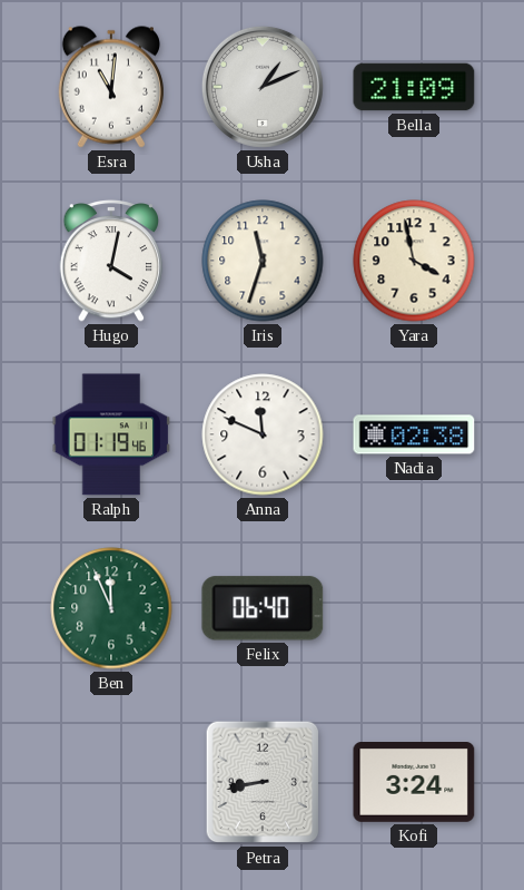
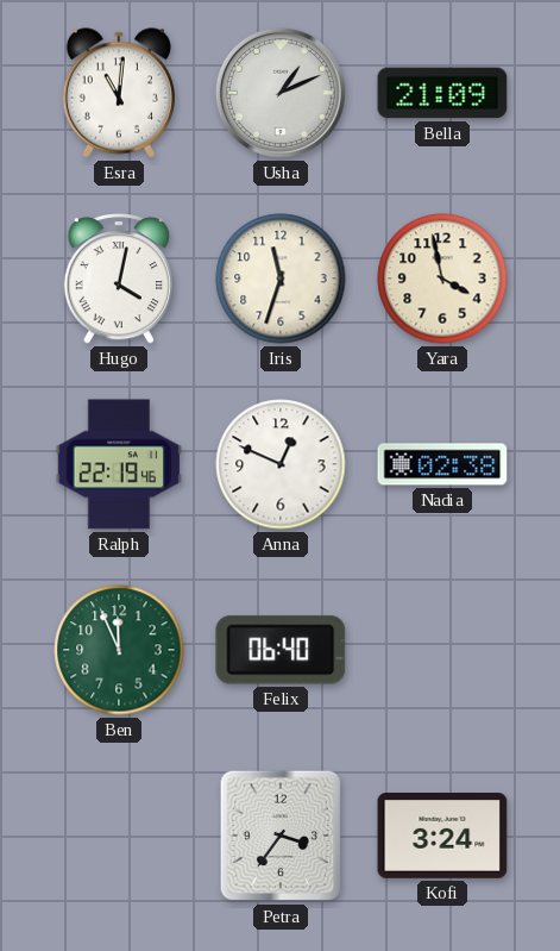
Ralph: 01:19 -> 22:19 (119, 464)
Anna: 11:49 -> 12:49 (281, 464)
Petra: 8:43 -> 3:36 (281, 836)
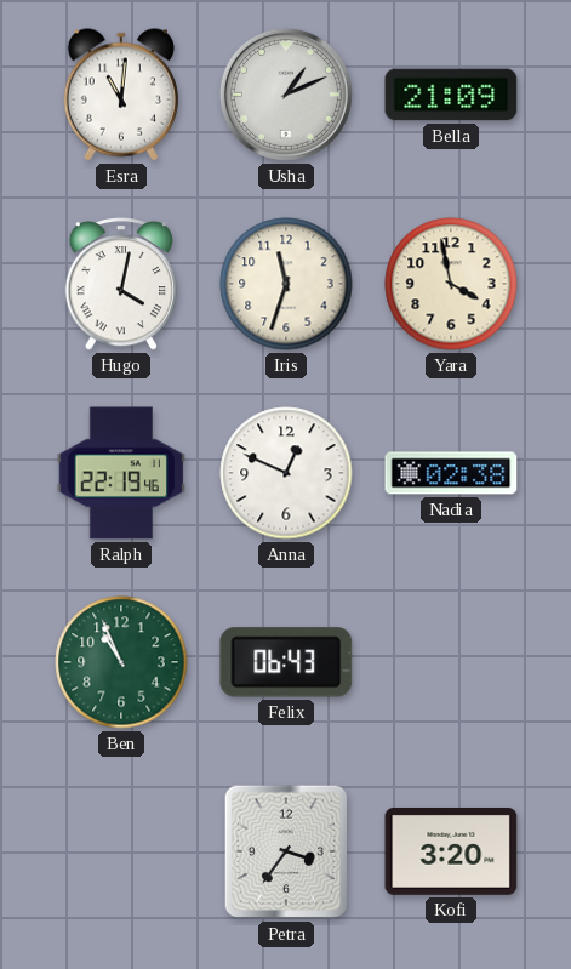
Ben: 11:56 -> 10:56 (121, 662)
Felix: 06:40 -> 06:43 (286, 662)
Kofi: 3:24 -> 3:20 (451, 853)
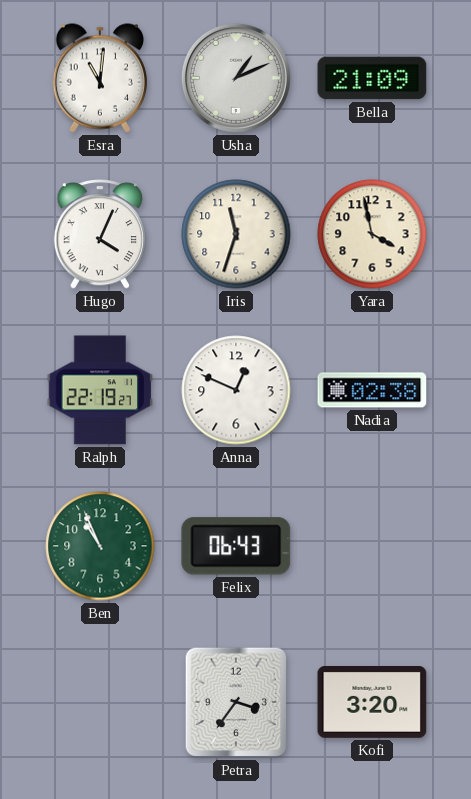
Hugo: 4:02 -> 4:04 (100, 234)
Ralph: 22:19:46 -> 22:19:27 (100, 390)
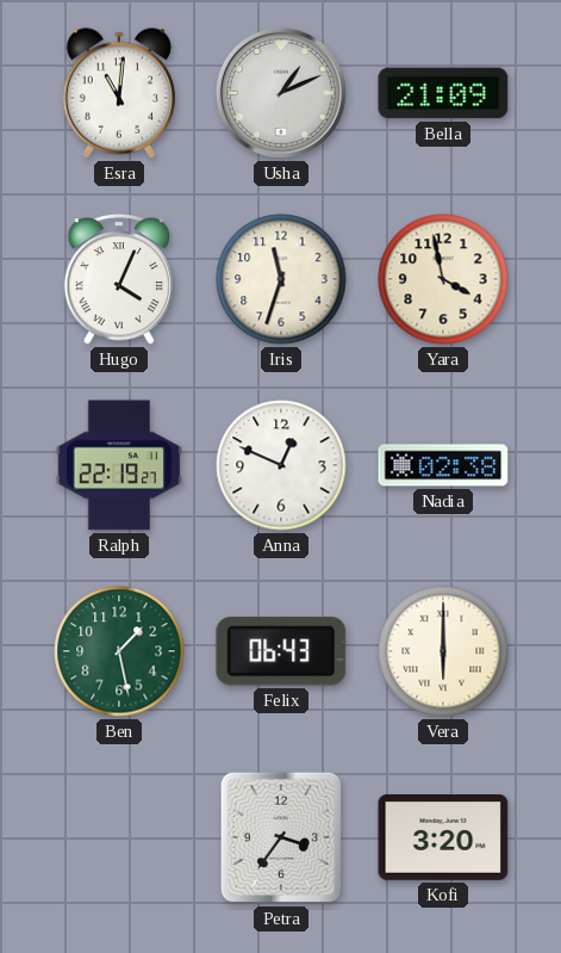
Ben: 10:56 -> 1:28 (119, 651)
Vera: none -> 6:00 (443, 651)
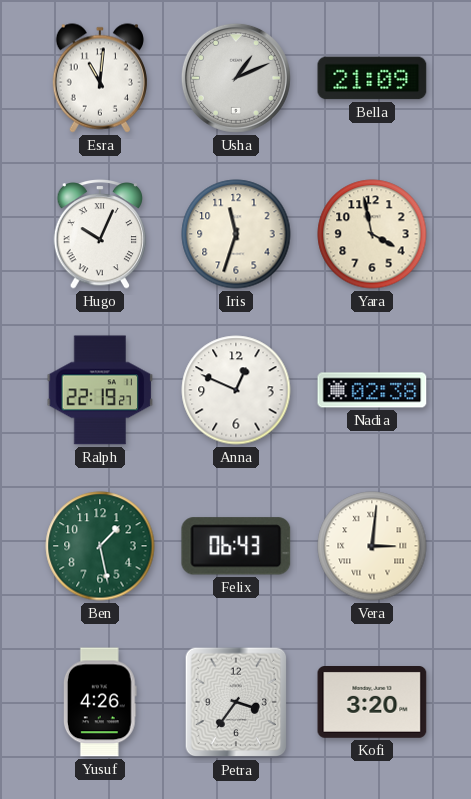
Hugo: 4:04 -> 10:04 (100, 234)
Vera: 6:00 -> 3:01 (372, 546)
Yusuf: none -> 4:26 (100, 702)
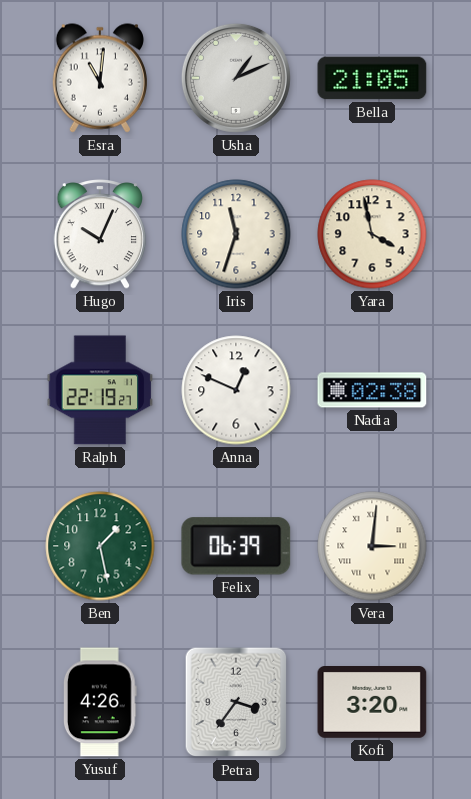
Bella: 21:09 -> 21:05 (372, 78)
Felix: 06:43 -> 06:39 (236, 546)
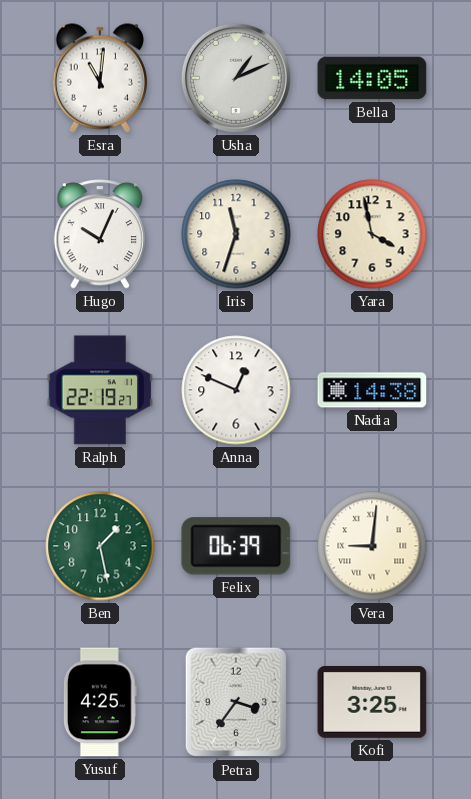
Bella: 21:05 -> 14:05 (372, 78)
Nadia: 02:38 -> 14:38 (372, 390)
Vera: 3:01 -> 9:01 (372, 546)
Yusuf: 4:26 -> 4:25 (100, 702)
Kofi: 3:20 -> 3:25 (372, 703)
